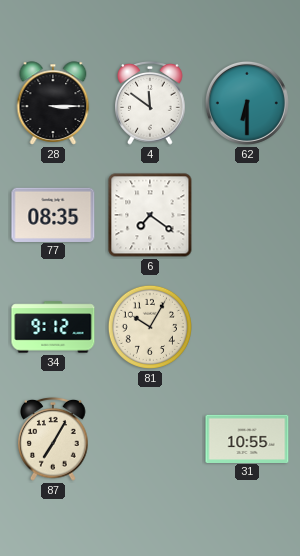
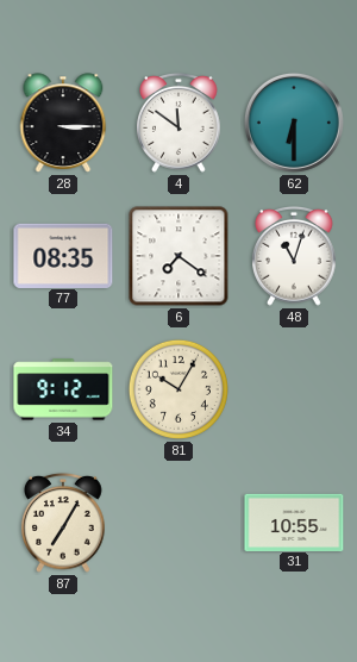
48: none -> 11:03 (294, 256)
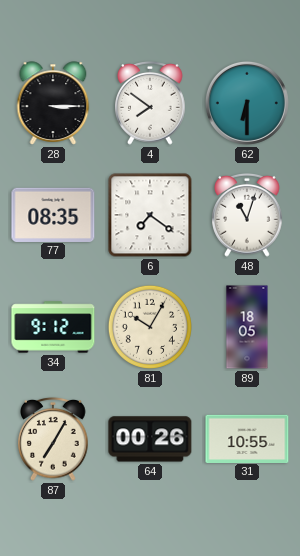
4: 11:51 -> 7:51 (150, 103)
89: none -> 18:05 (247, 327)
64: none -> 00:26 (150, 439)
